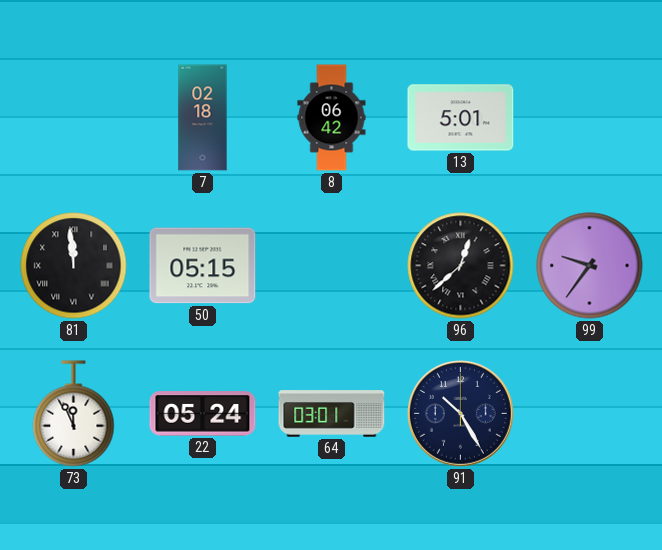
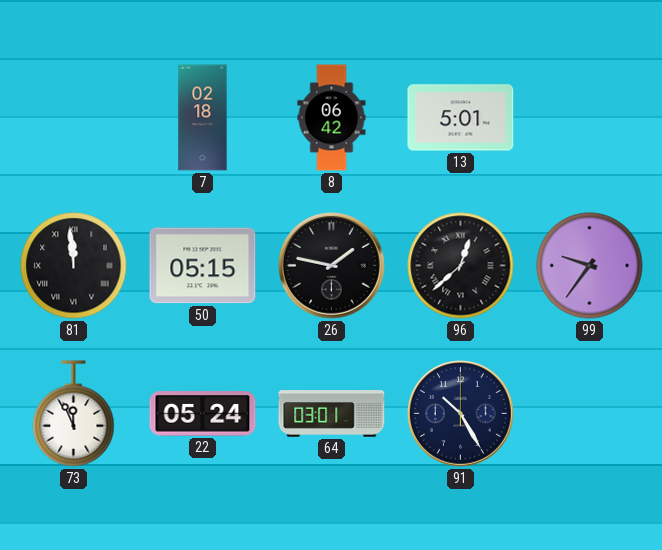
26: none -> 1:47 (332, 266)
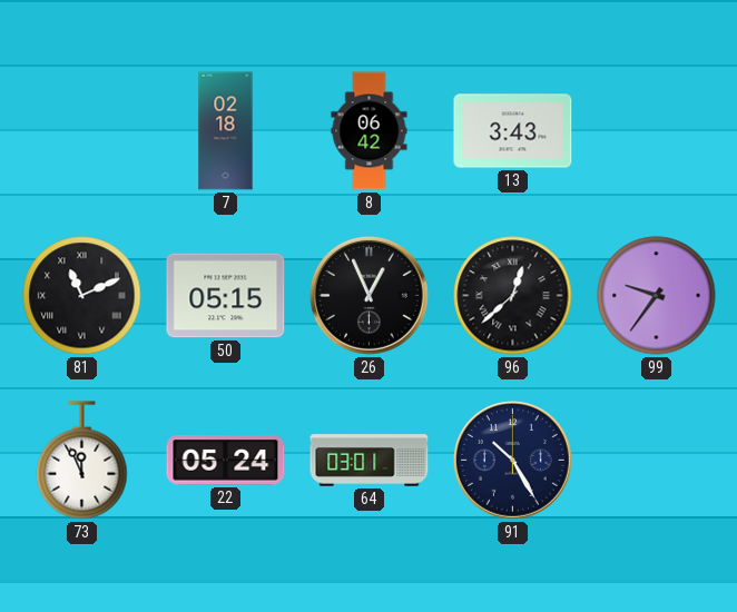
13: 5:01 -> 3:43 (513, 131)
81: 11:59 -> 11:11 (82, 296)
26: 1:47 -> 12:56 (370, 296)
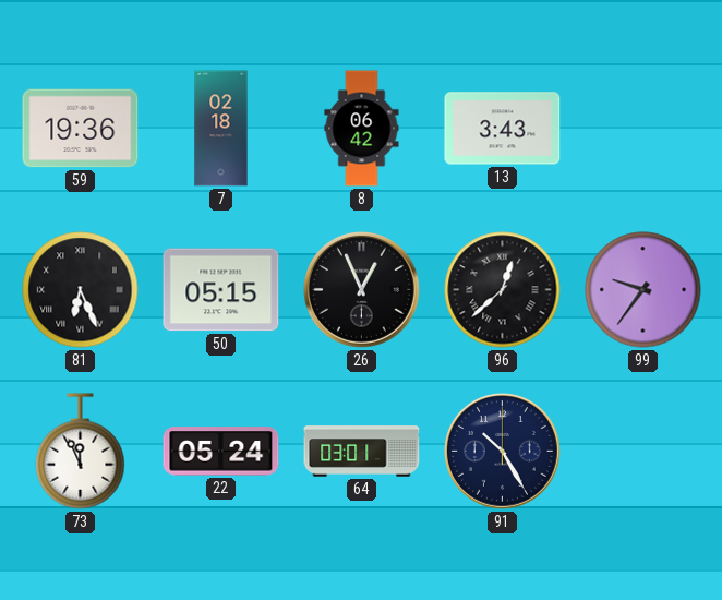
59: none -> 19:36 (81, 129)
81: 11:11 -> 6:26 (81, 290)
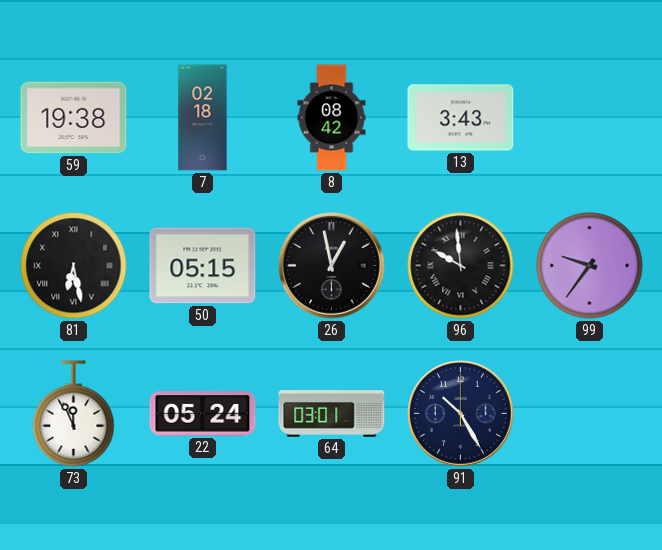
59: 19:36 -> 19:38 (74, 118)
8: 06:42 -> 08:42 (332, 118)
81: 6:26 -> 6:28 (74, 266)
26: 12:56 -> 12:58 (332, 266)
96: 12:38 -> 9:59 (461, 266)
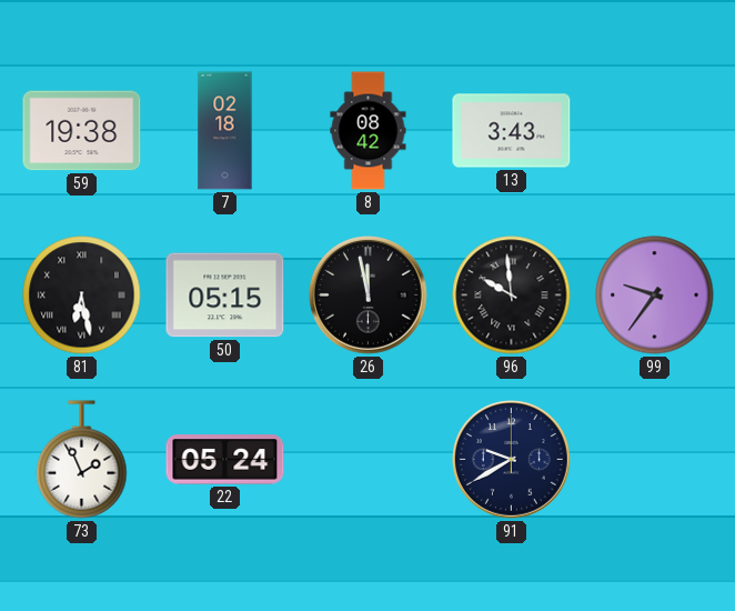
26: 12:58 -> 11:58 (369, 296)
73: 11:56 -> 1:56 (82, 460)
64: 03:01 -> none (332, 414)
91: 10:25 -> 9:40 (512, 460)
